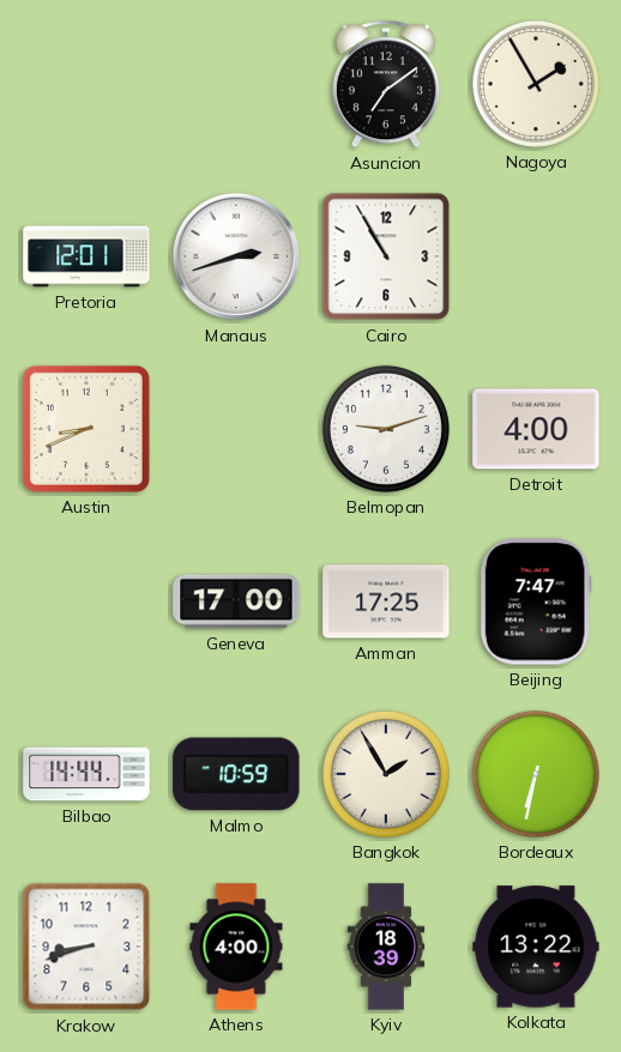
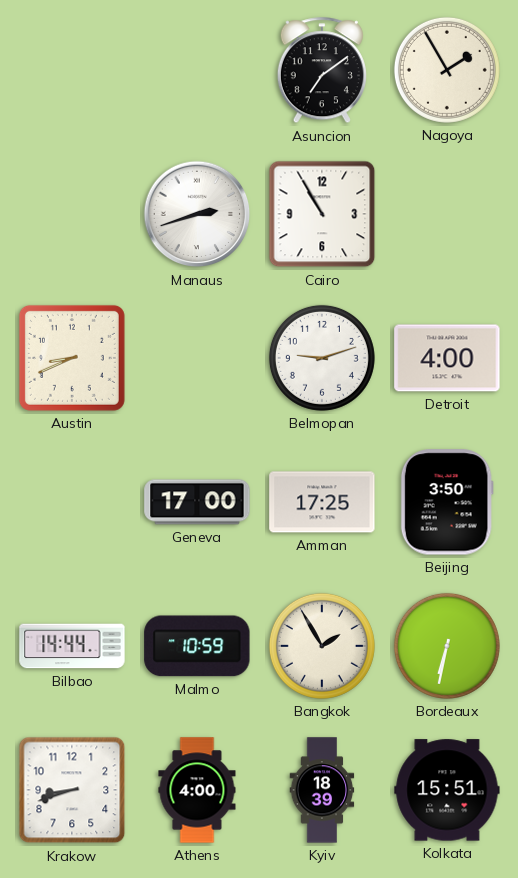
Pretoria: 12:01 -> none (86, 256)
Beijing: 7:47 -> 3:50 (447, 502)
Kolkata: 13:22 -> 15:51 (447, 790)
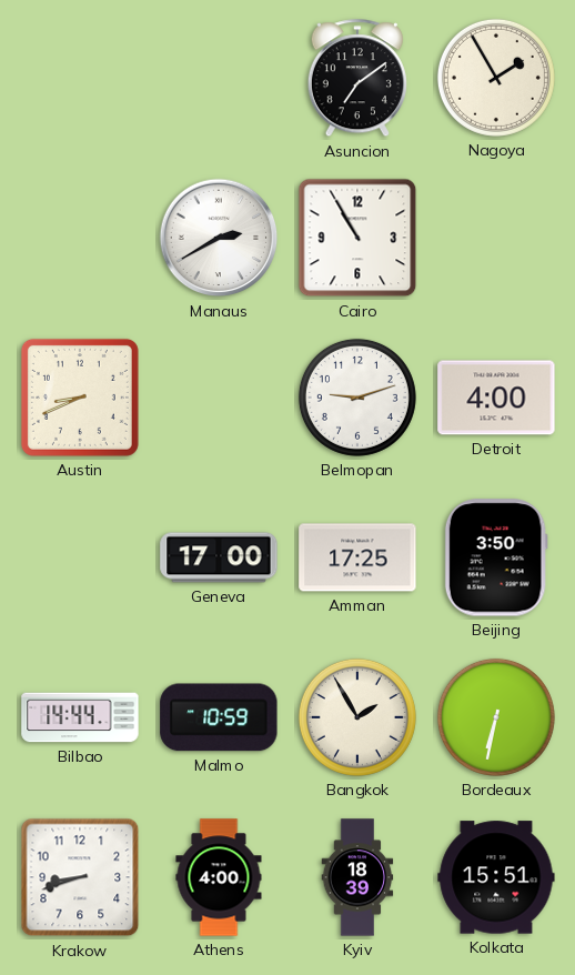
Manaus: 2:42 -> 2:40 (219, 238)
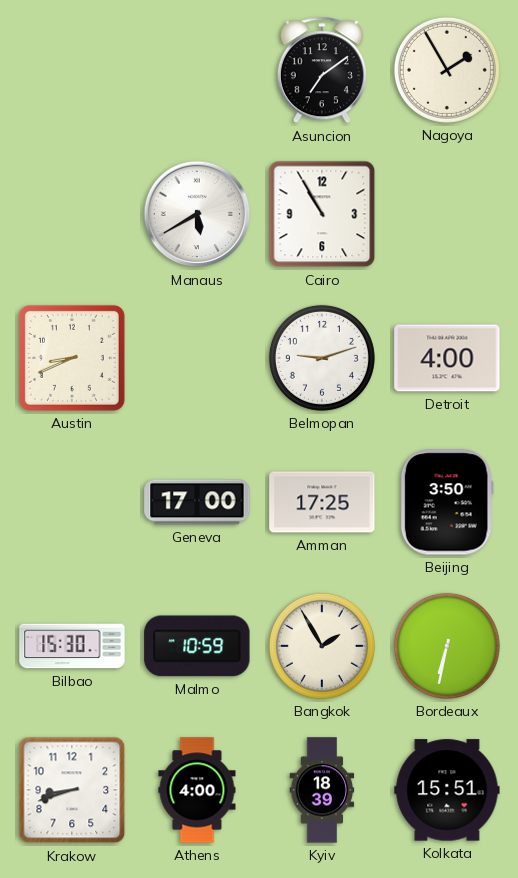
Manaus: 2:40 -> 5:40 (197, 214)
Bilbao: 14:44 -> 15:30 (72, 646)
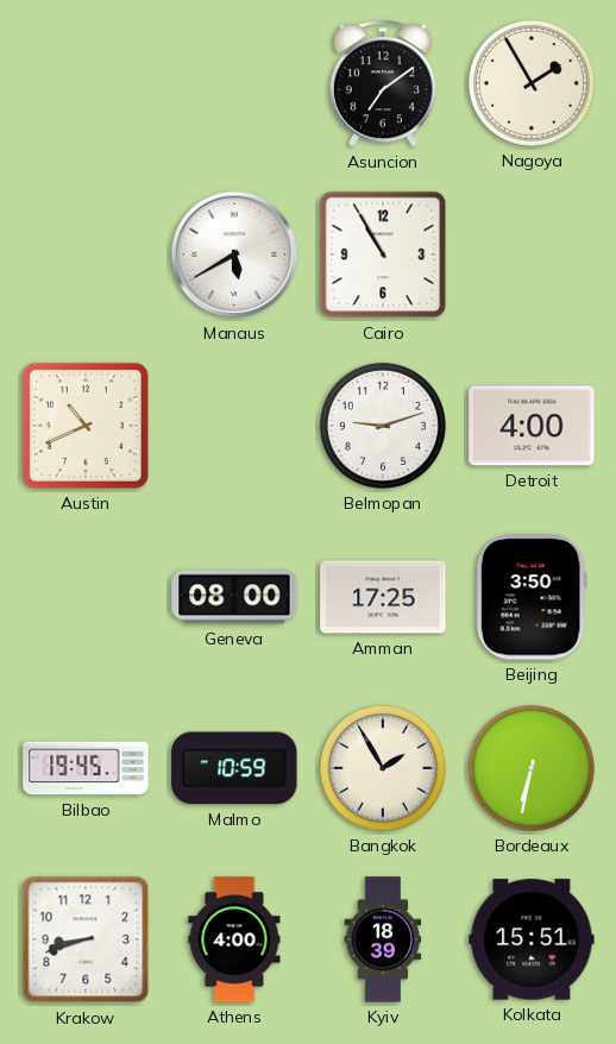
Austin: 8:41 -> 10:41 (86, 426)
Geneva: 17:00 -> 08:00 (234, 597)
Bilbao: 15:30 -> 19:45 (86, 768)
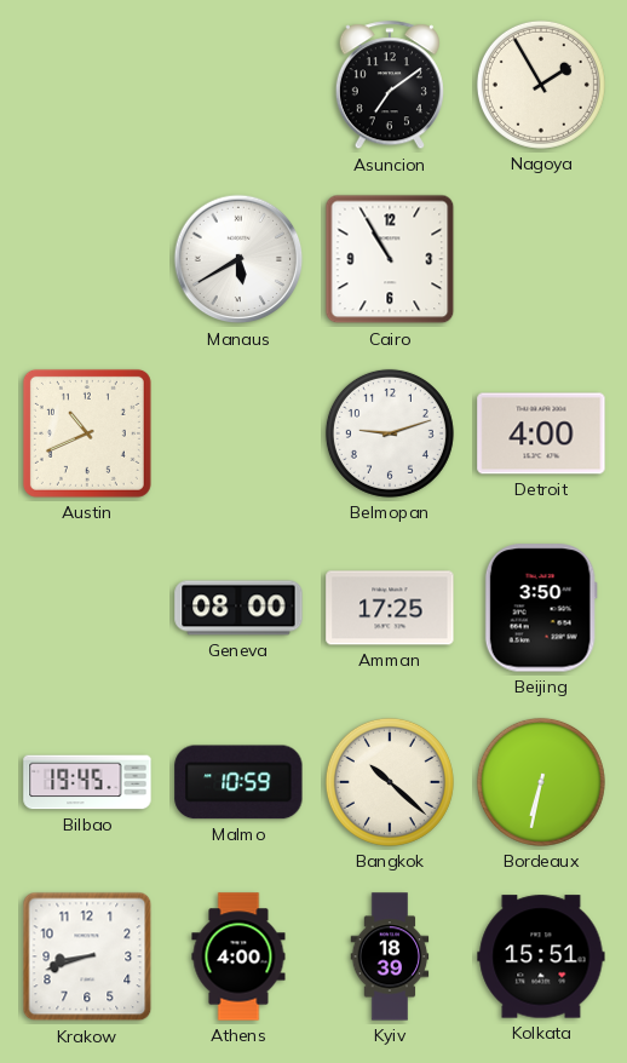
Bangkok: 1:55 -> 10:22 (390, 782)
